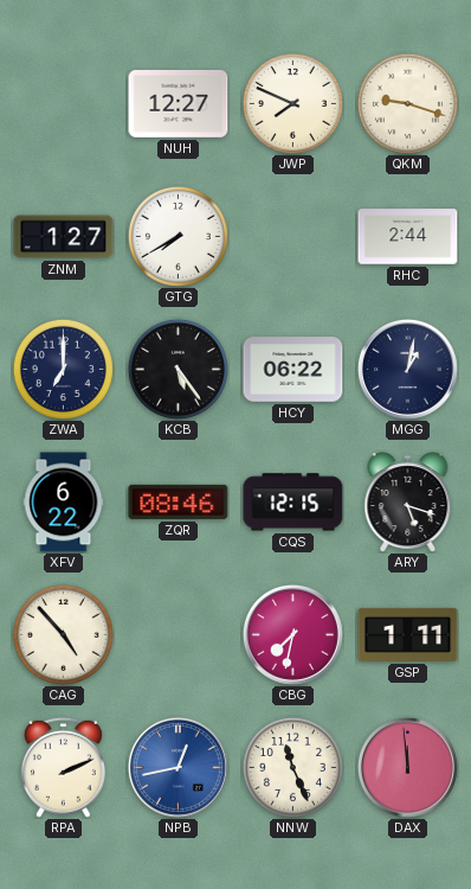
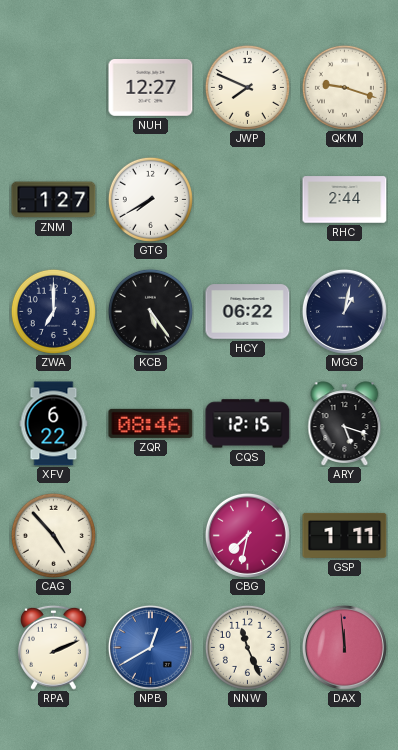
NPB: 12:43 -> 12:40 (150, 647)
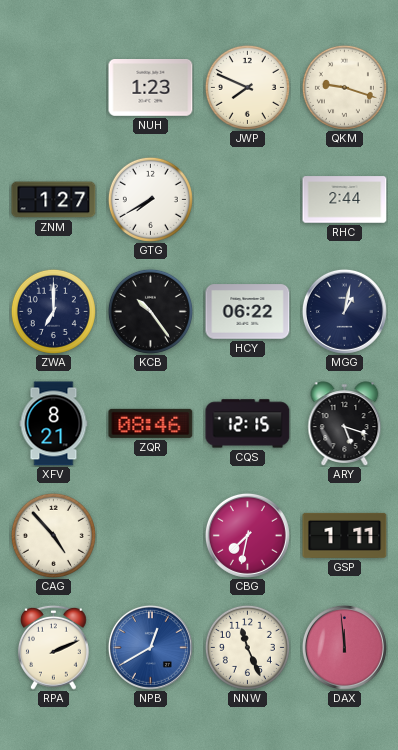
NUH: 12:27 -> 1:23 (151, 88)
KCB: 5:24 -> 10:24 (150, 311)
XFV: 6:22 -> 8:21 (54, 424)
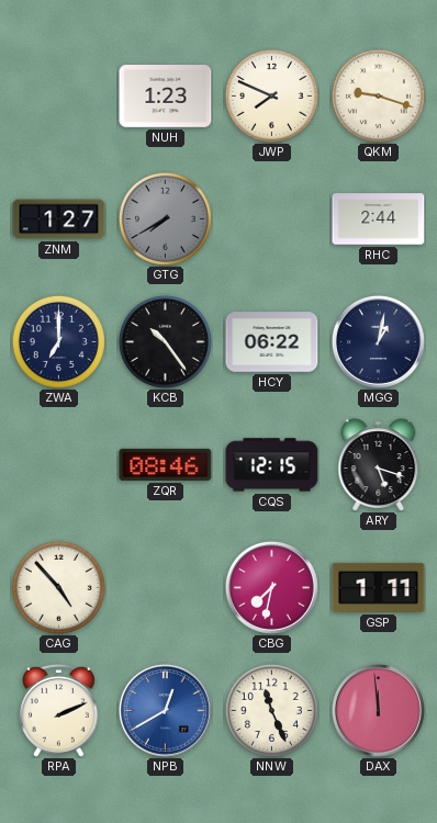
GTG dial: white -> grey (165, 218)
XFV: 8:21 -> none (54, 424)
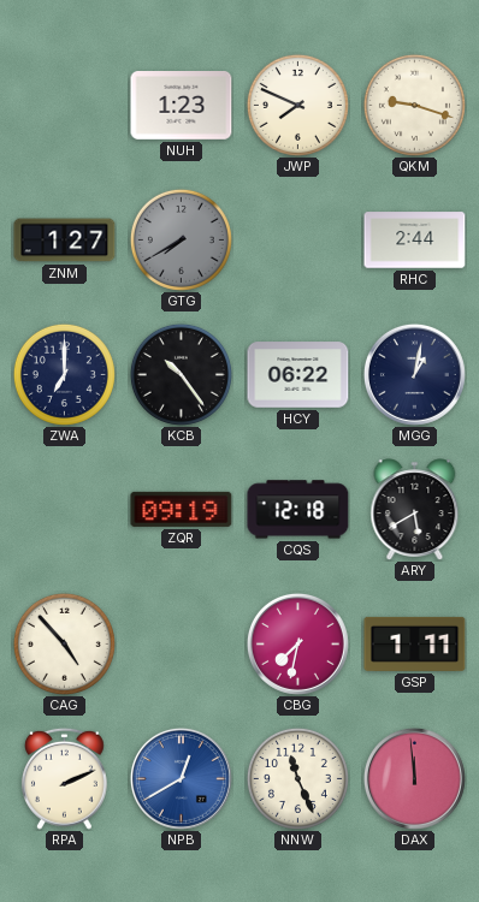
ZQR: 08:46 -> 09:19 (182, 509)
CQS: 12:15 -> 12:18 (298, 510)
ARY: 5:18 -> 5:40 (415, 510)
